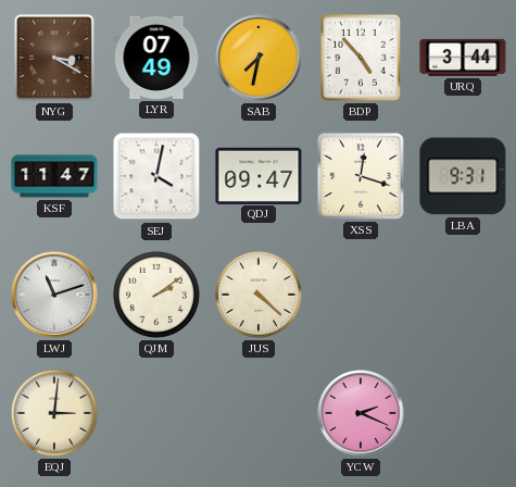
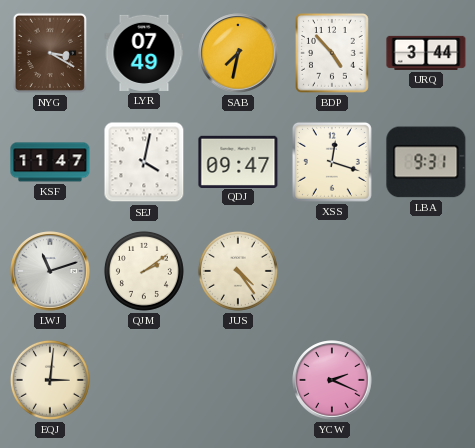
JUS: 4:22 -> 4:24 (238, 271)
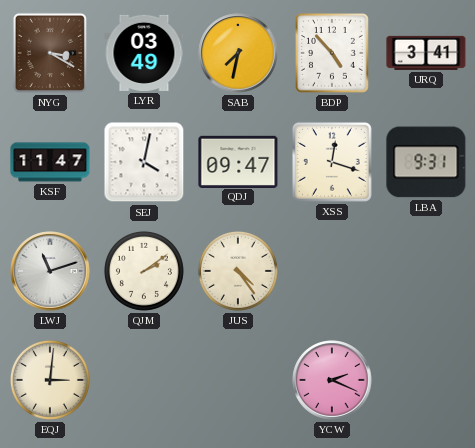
LYR: 07:49 -> 03:49 (144, 53)
URQ: 3:44 -> 3:41 (426, 53)
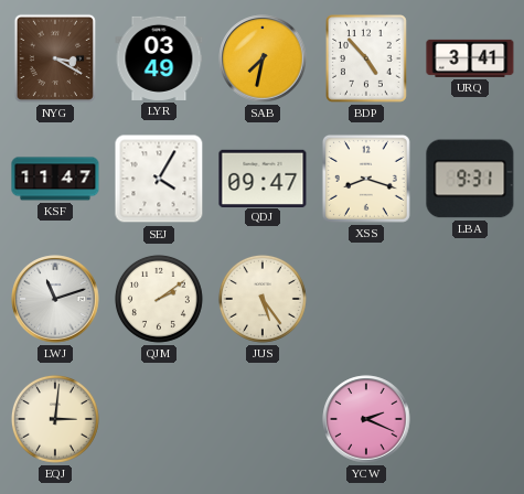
SEJ: 4:02 -> 4:05 (159, 179)
XSS: 12:18 -> 8:18 (366, 179)
JUS: 4:24 -> 5:24 (263, 299)
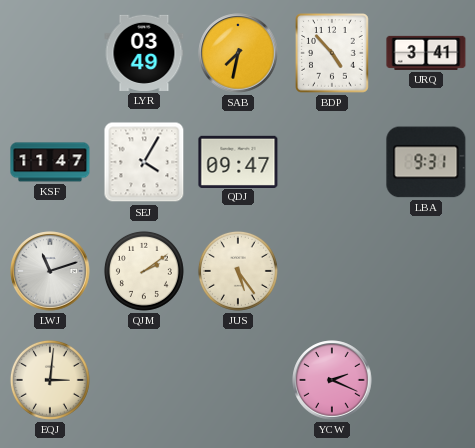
NYG: 3:20 -> none (55, 58)
XSS: 8:18 -> none (366, 179)
